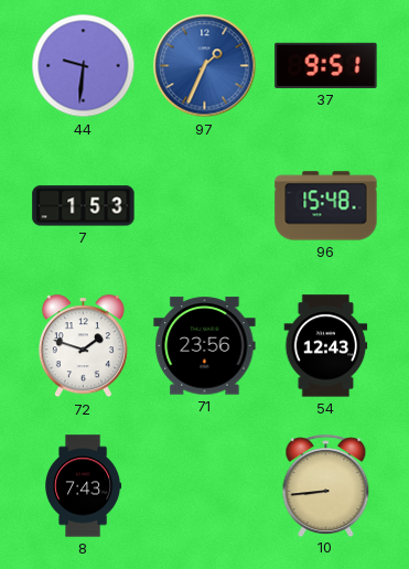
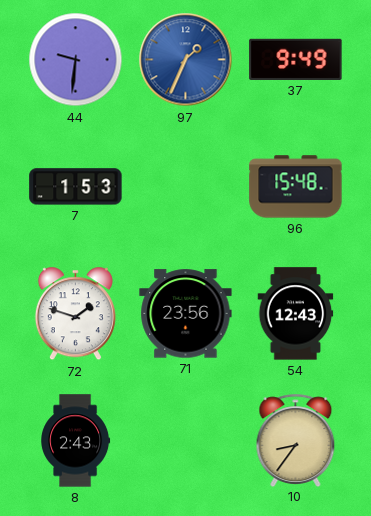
37: 9:51 -> 9:49 (296, 59)
8: 7:43 -> 2:43 (76, 441)
10: 8:44 -> 8:36 (296, 440)
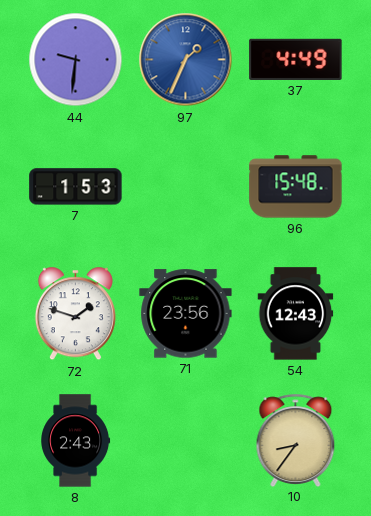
37: 9:49 -> 4:49 (296, 59)
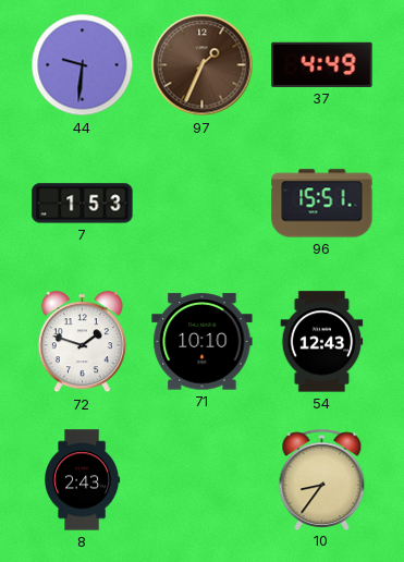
97 dial: blue -> brown (203, 65)
96: 15:48 -> 15:51 (322, 204)
71: 23:56 -> 10:10 (203, 342)
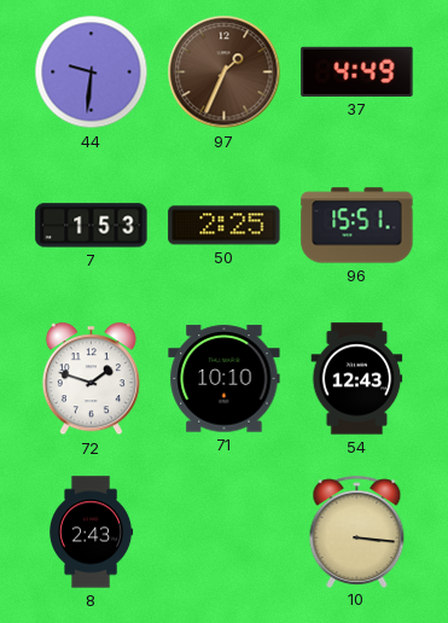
50: none -> 2:25 (225, 226)
10: 8:36 -> 3:16 (357, 531)
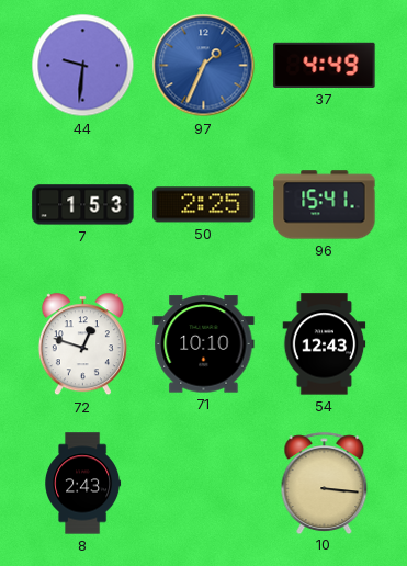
97 dial: brown -> blue (204, 66)
96: 15:51 -> 15:41 (325, 205)
72: 1:48 -> 12:48 (82, 344)
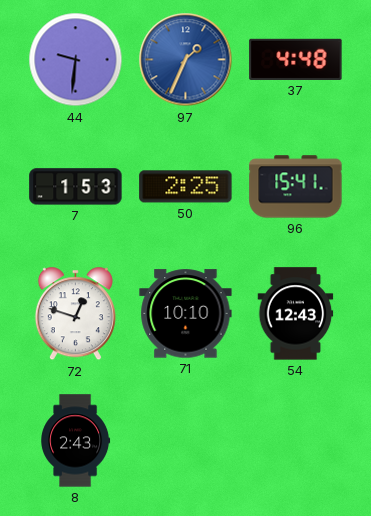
37: 4:49 -> 4:48 (296, 59)
10: 3:16 -> none (325, 483)
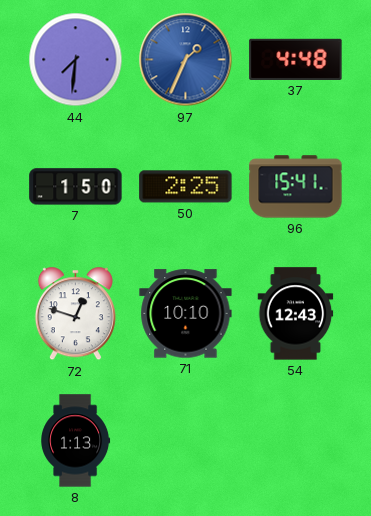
44: 9:31 -> 7:31 (76, 60)
7: 1:53 -> 1:50 (76, 187)
8: 2:43 -> 1:13 (76, 441)
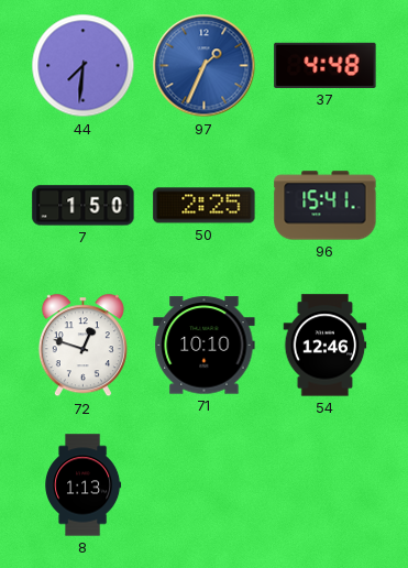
54: 12:43 -> 12:46 (326, 346)
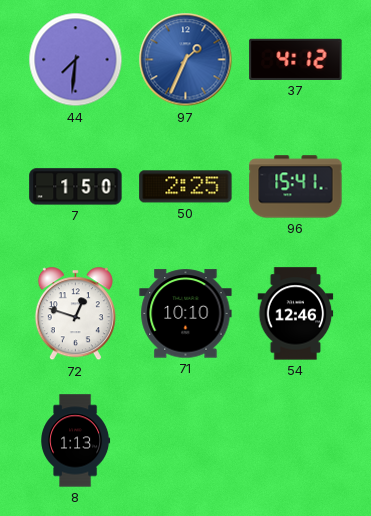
37: 4:48 -> 4:12 (296, 59)
